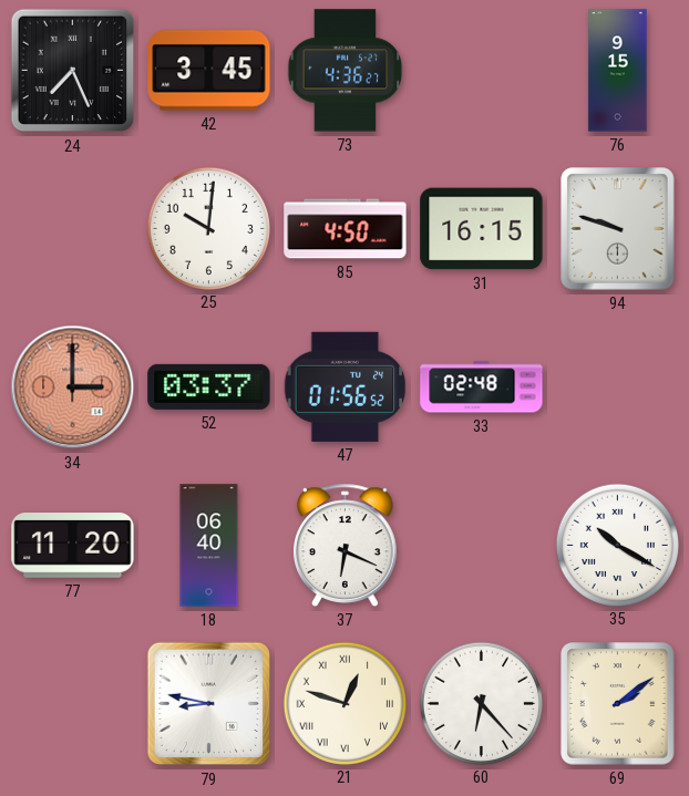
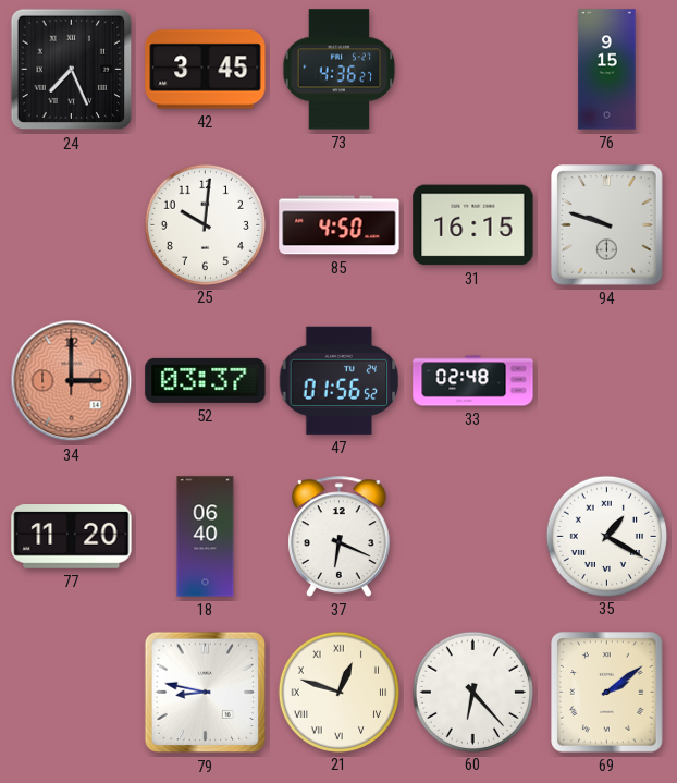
35: 10:20 -> 1:20 (606, 536)
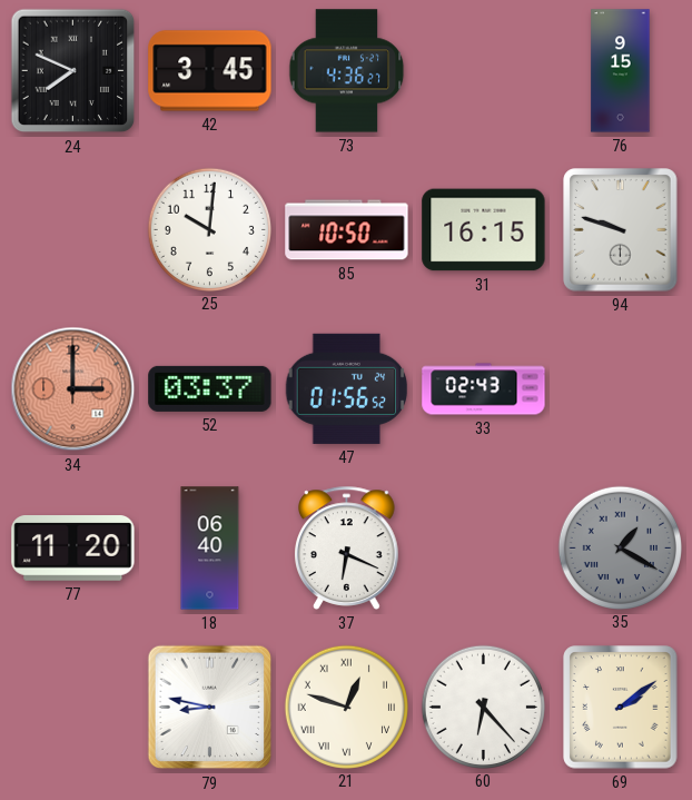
24: 7:26 -> 7:49 (73, 71)
85: 4:50 -> 10:50 (347, 230)
33: 02:48 -> 02:43 (484, 389)
35 dial: white -> grey (620, 547)
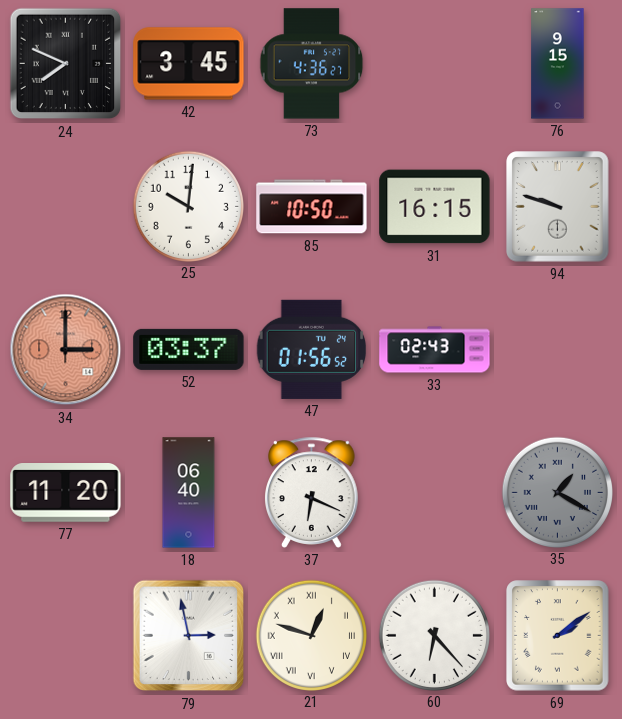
79: 8:47 -> 2:58 (189, 636)
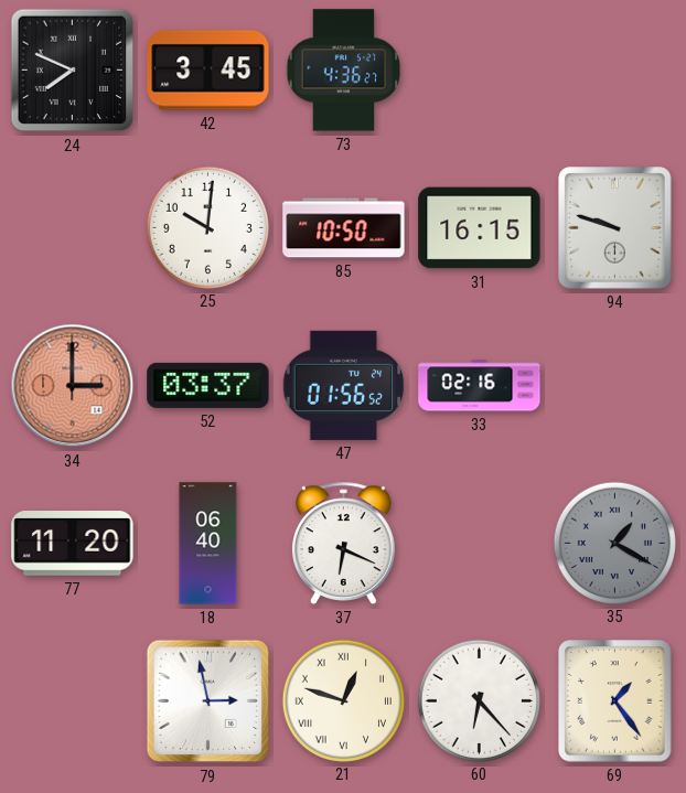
76: 9:15 -> none (558, 64)
33: 02:43 -> 02:16 (480, 386)
69: 2:09 -> 1:24 (615, 701)
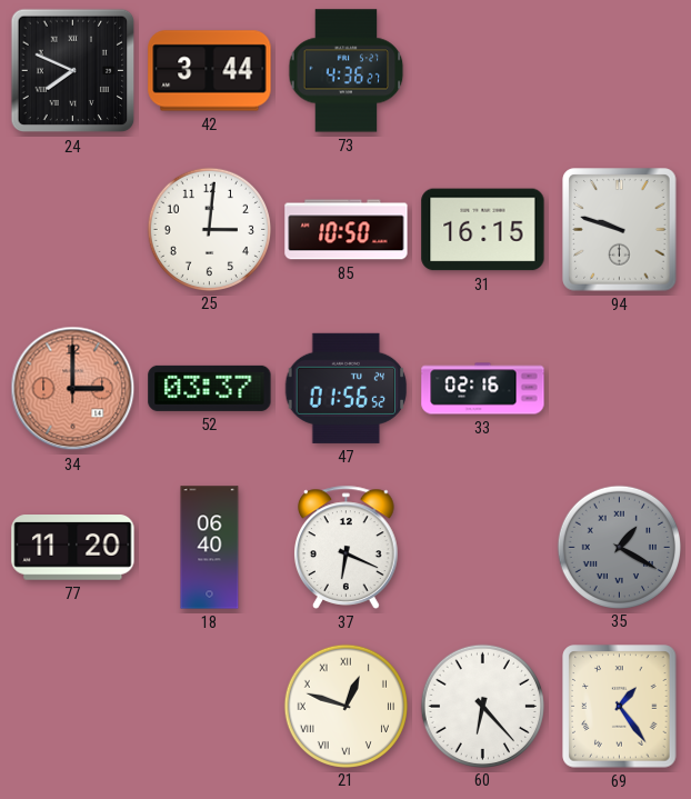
42: 3:45 -> 3:44 (210, 71)
25: 10:01 -> 3:01 (209, 229)
79: 2:58 -> none (208, 701)
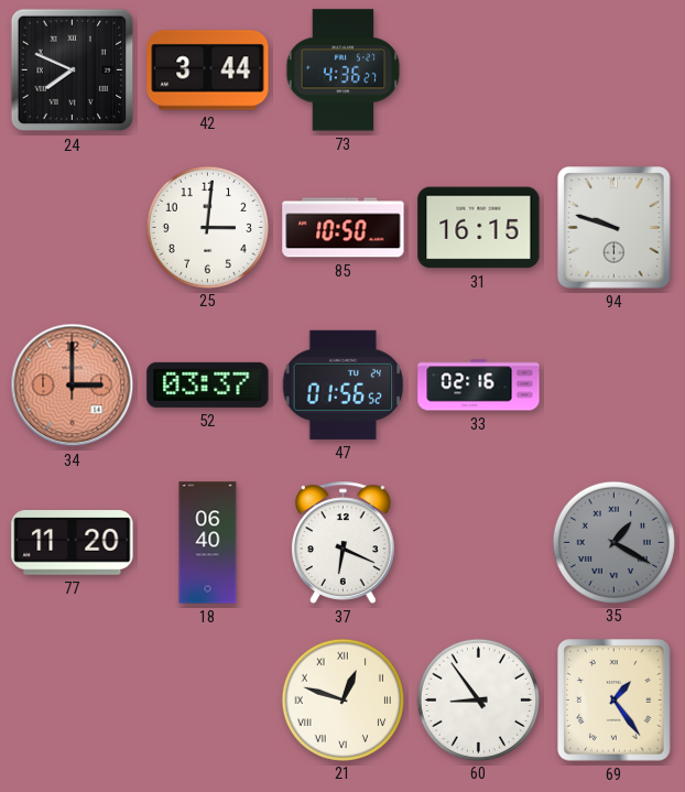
60: 6:23 -> 8:54 (478, 699)
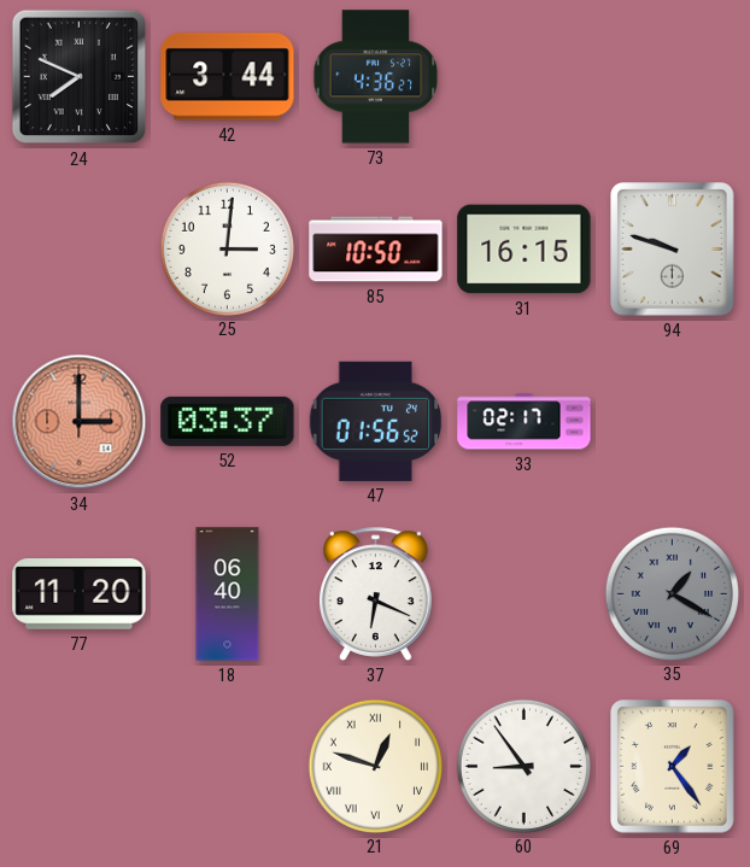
33: 02:16 -> 02:17 (525, 422)
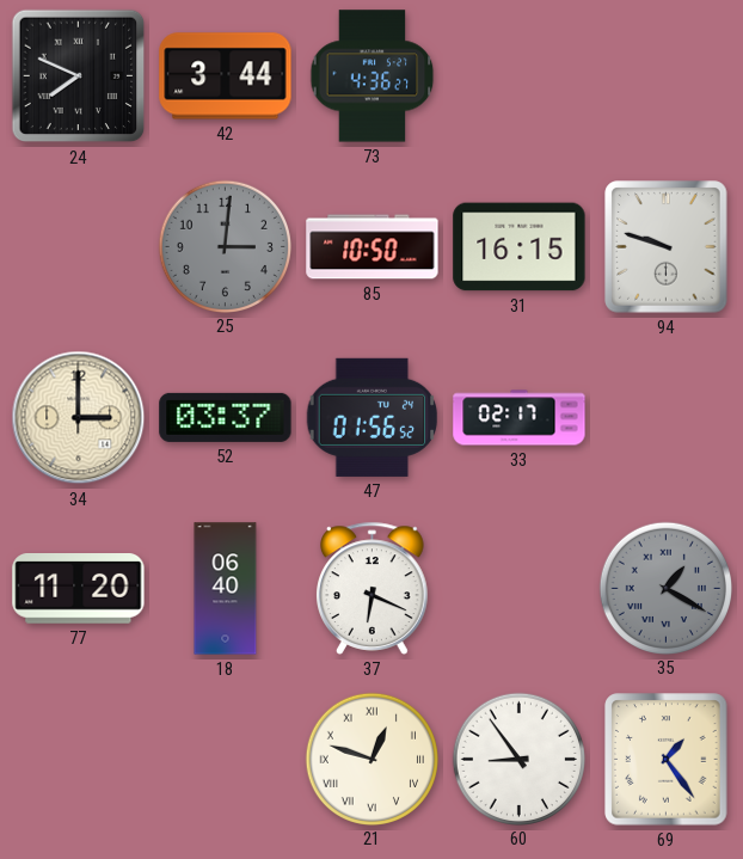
25 dial: white -> grey (225, 246)
34 dial: salmon -> cream (79, 418)
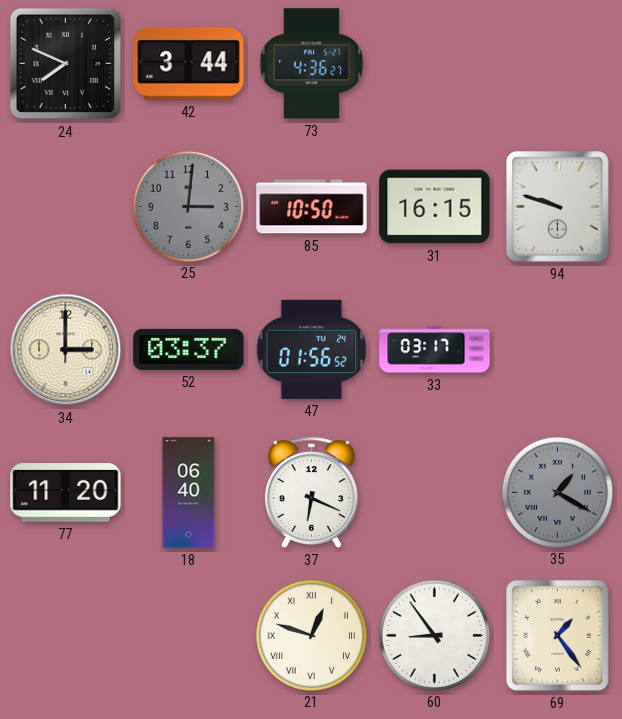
33: 02:17 -> 03:17 (435, 350)
